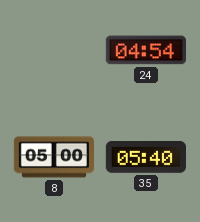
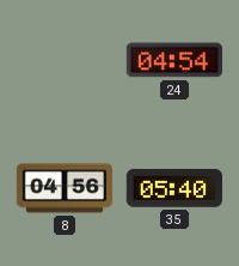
8: 05:00 -> 04:56 (65, 188)
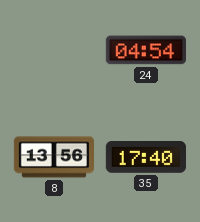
8: 04:56 -> 13:56 (54, 157)
35: 05:40 -> 17:40 (146, 158)
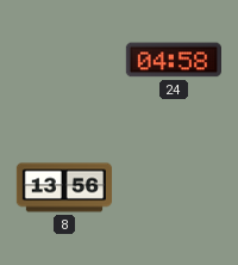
24: 04:54 -> 04:58 (173, 60)
35: 17:40 -> none (146, 158)
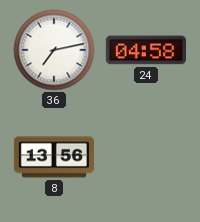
36: none -> 7:13 (54, 50)
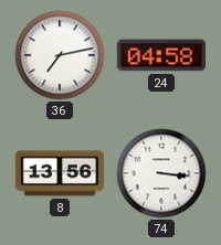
74: none -> 3:16 (161, 173)
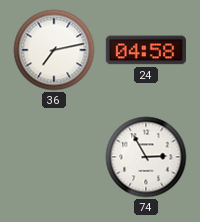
8: 13:56 -> none (60, 173)
74: 3:16 -> 2:55 (146, 157)
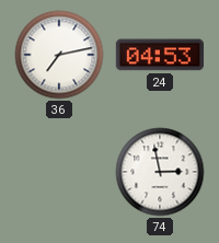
24: 04:58 -> 04:53 (159, 55)
74: 2:55 -> 2:58 (160, 172)
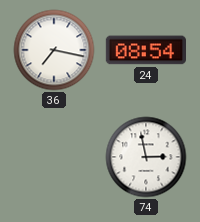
36: 7:13 -> 7:17 (54, 50)
24: 04:53 -> 08:54 (145, 50)
